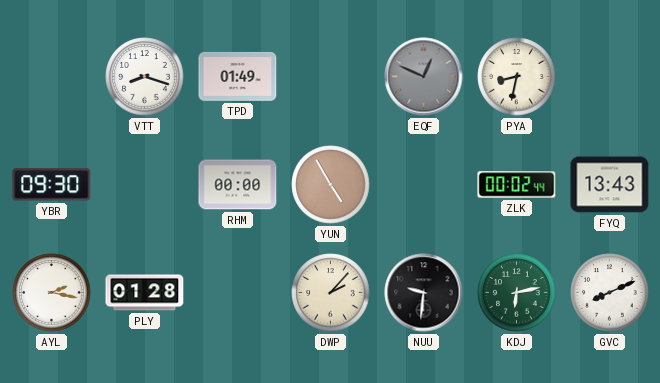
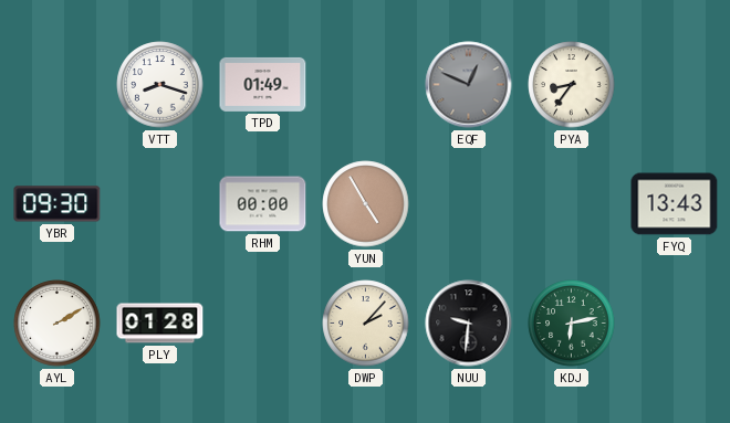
PYA: 8:32 -> 8:36 (572, 85)
ZLK: 00:02 -> none (517, 185)
AYL: 2:17 -> 2:10 (58, 324)
GVC: 8:11 -> none (610, 293)
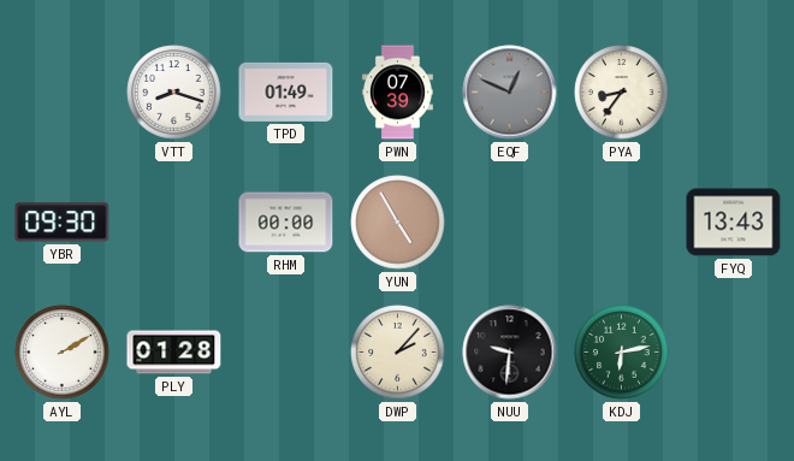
PWN: none -> 07:39 (398, 93)
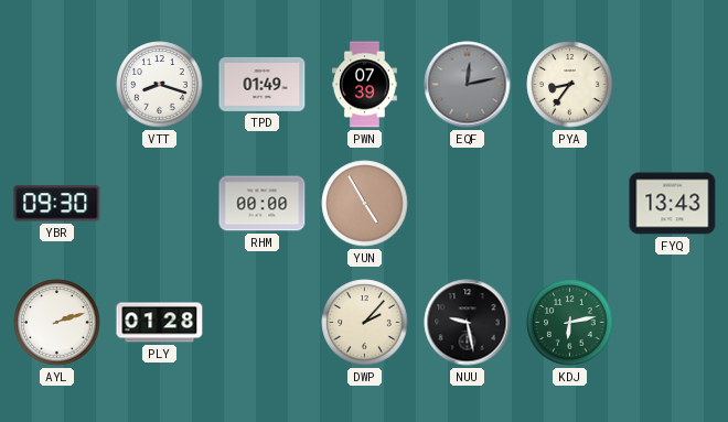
EQF: 12:49 -> 12:13 (468, 85)
AYL: 2:10 -> 2:12 (57, 323)
NUU: 9:31 -> 9:28 (468, 323)
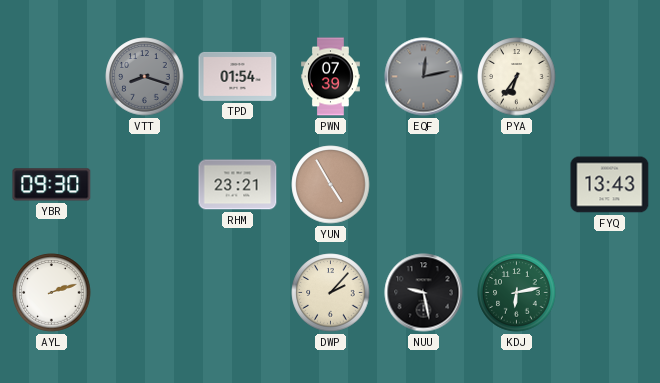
VTT dial: white -> grey (145, 77)
TPD: 01:49 -> 01:54 (238, 76)
PYA: 8:36 -> 6:36 (517, 77)
RHM: 00:00 -> 23:21 (238, 185)
PLY: 01:28 -> none (160, 323)
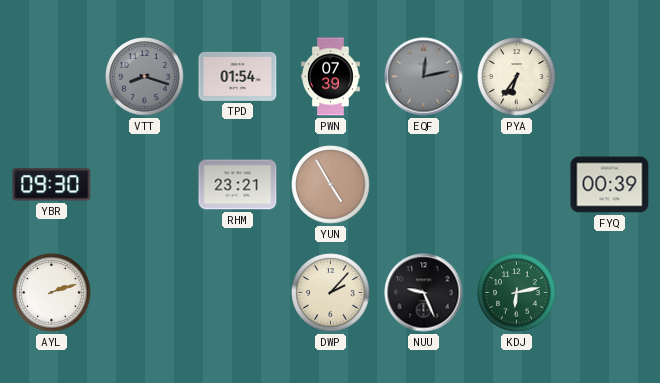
FYQ: 13:43 -> 00:39 (610, 185)
NUU: 9:28 -> 9:26 (424, 293)
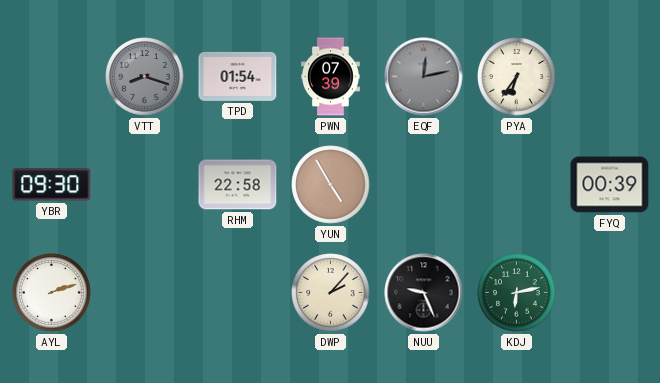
RHM: 23:21 -> 22:58 (238, 185)
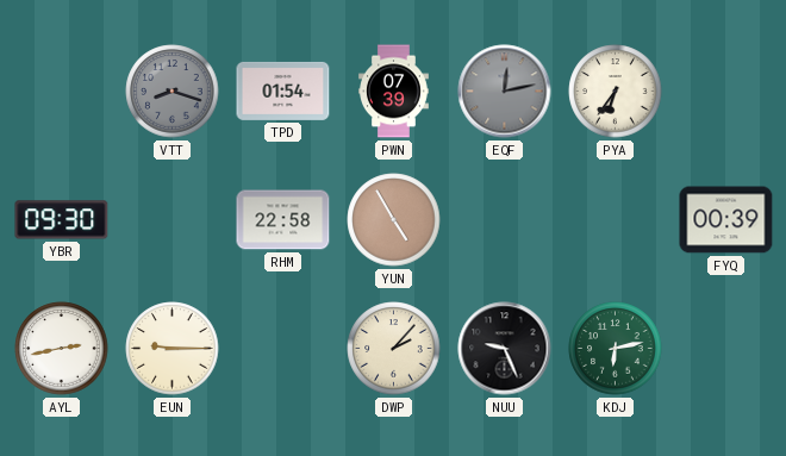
AYL: 2:12 -> 2:43 (62, 349)
EUN: none -> 9:15 (173, 349)
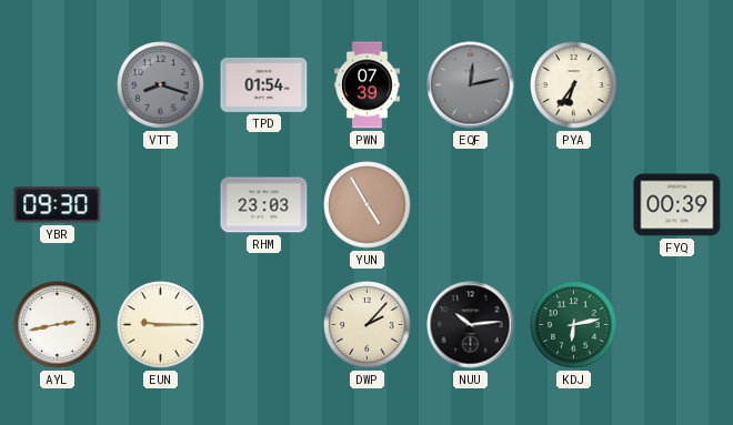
RHM: 22:58 -> 23:03 (264, 205)
NUU: 9:26 -> 10:14 (471, 325)
